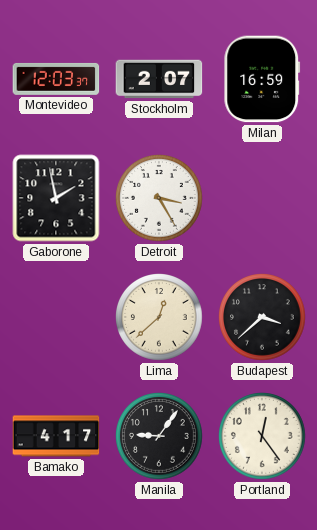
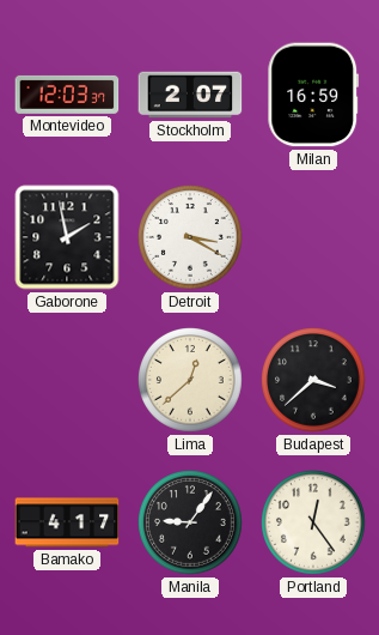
Detroit: 3:25 -> 3:20 (191, 238)
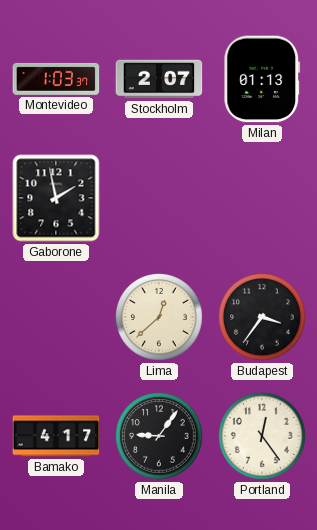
Montevideo: 12:03 -> 1:03 (56, 79)
Milan: 16:59 -> 01:13 (262, 79)
Detroit: 3:20 -> none (191, 238)
Budapest: 3:38 -> 3:36 (263, 318)
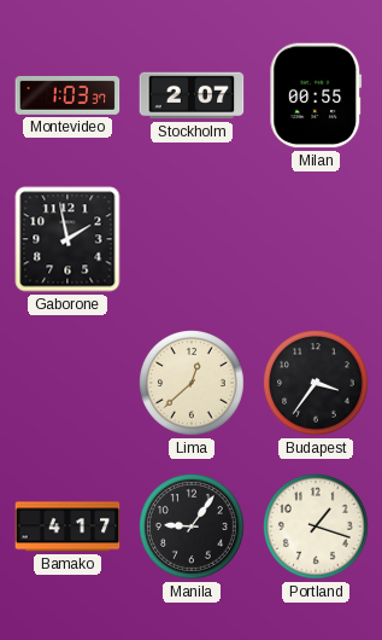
Milan: 01:13 -> 00:55 (316, 95)
Portland: 12:24 -> 1:18 (317, 528)
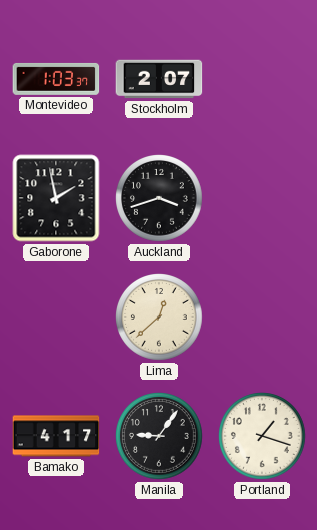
Milan: 00:55 -> none (316, 95)
Auckland: none -> 3:42 (160, 199)
Budapest: 3:36 -> none (317, 384)
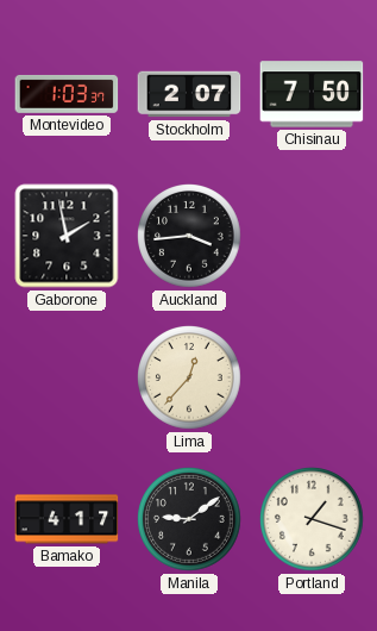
Chisinau: none -> 7:50 (312, 94)
Auckland: 3:42 -> 3:44 (190, 237)
Lima: 12:38 -> 12:37 (190, 379)
Manila: 9:06 -> 9:09 (190, 520)
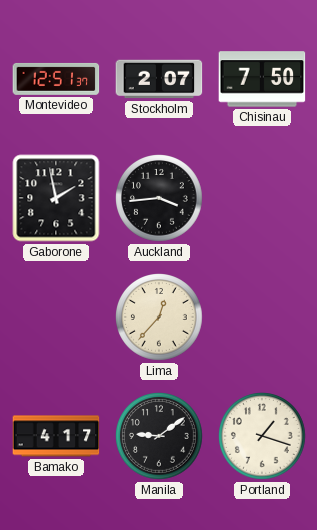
Montevideo: 1:03 -> 12:51 (56, 79)
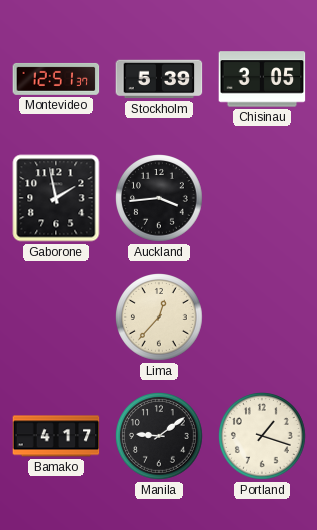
Stockholm: 2:07 -> 5:39 (159, 79)
Chisinau: 7:50 -> 3:05 (262, 79)
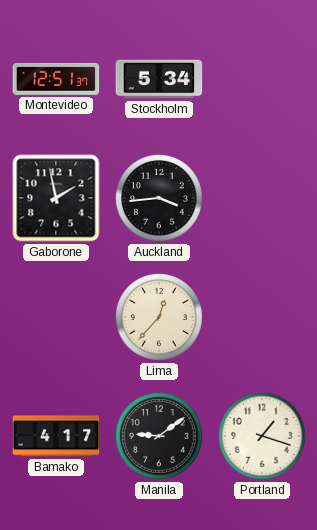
Stockholm: 5:39 -> 5:34 (159, 79)
Chisinau: 3:05 -> none (262, 79)
